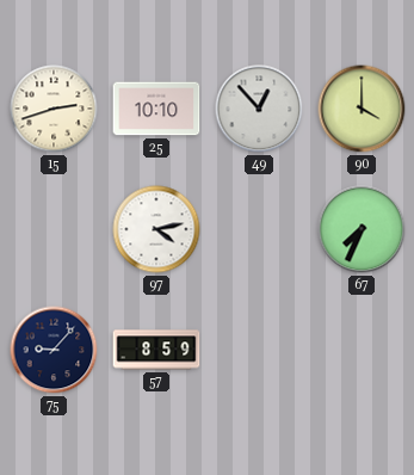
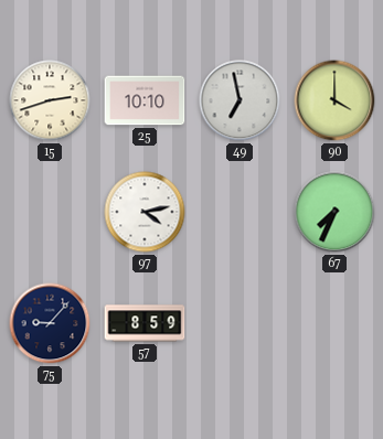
49: 12:53 -> 6:58 (240, 100)
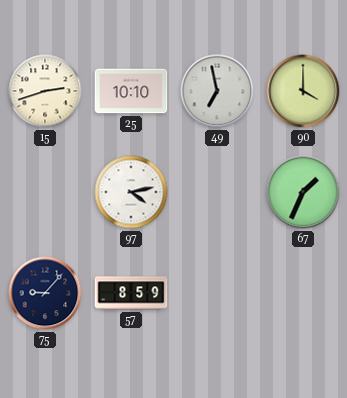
67: 7:34 -> 1:34 (303, 192)
